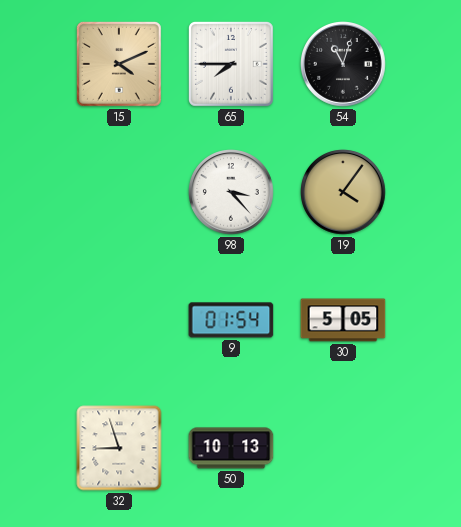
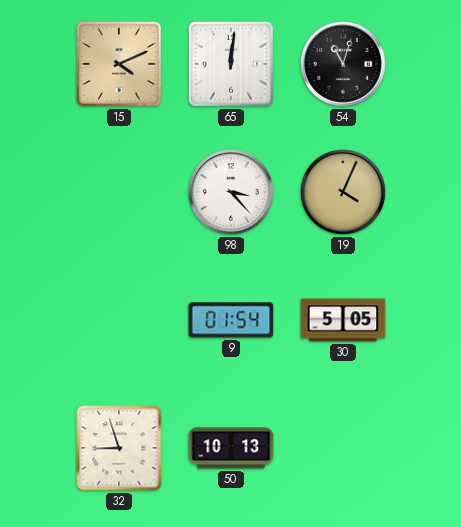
65: 7:45 -> 12:01 (231, 64)
19: 4:06 -> 4:04 (343, 192)
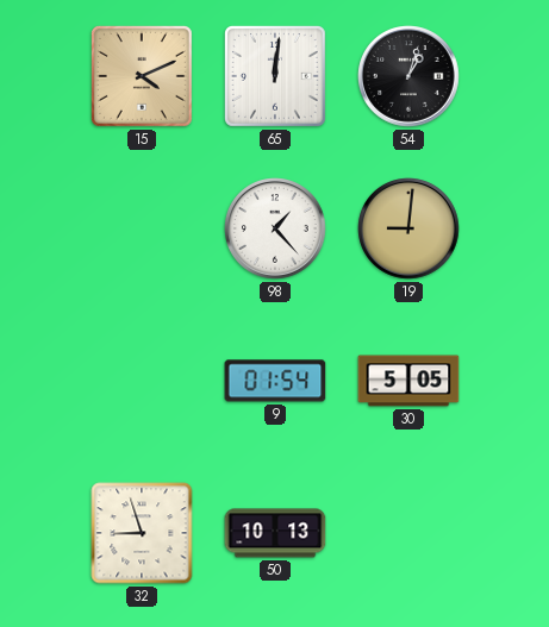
54: 11:03 -> 1:03 (408, 76)
98: 3:23 -> 1:23 (275, 228)
19: 4:04 -> 9:01 (408, 228)
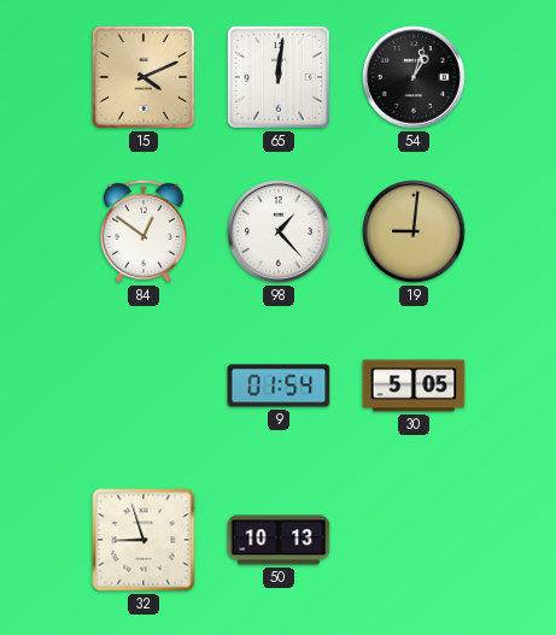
84: none -> 12:51 (144, 231)
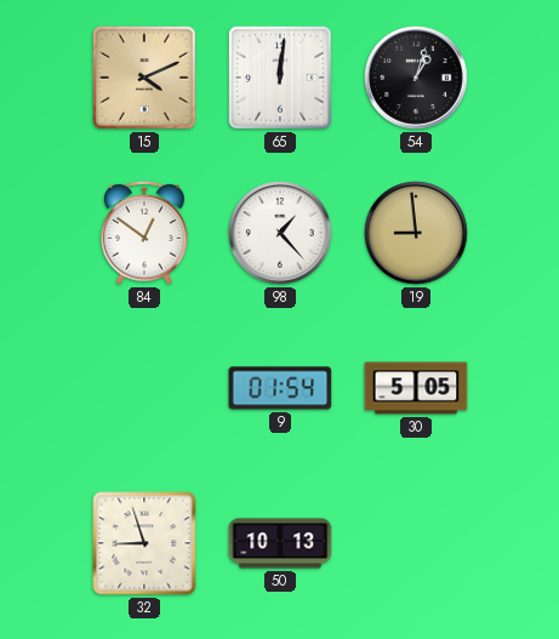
19: 9:01 -> 8:59 (416, 233)
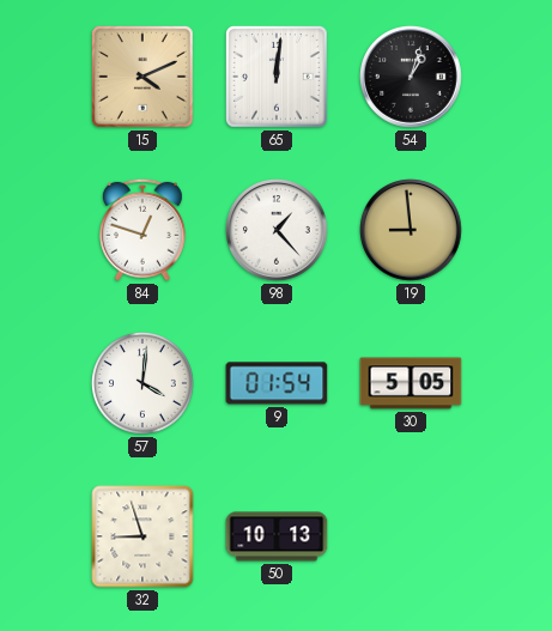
84: 12:51 -> 12:48 (142, 230)
57: none -> 4:01 (142, 383)
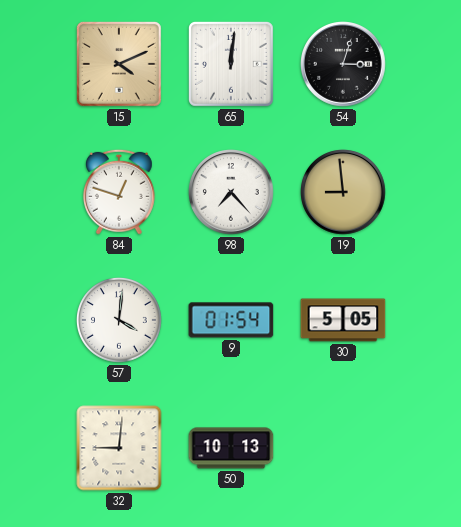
54: 1:03 -> 3:03 (343, 64)
98: 1:23 -> 7:23 (231, 192)
32: 8:57 -> 9:01 (119, 448)
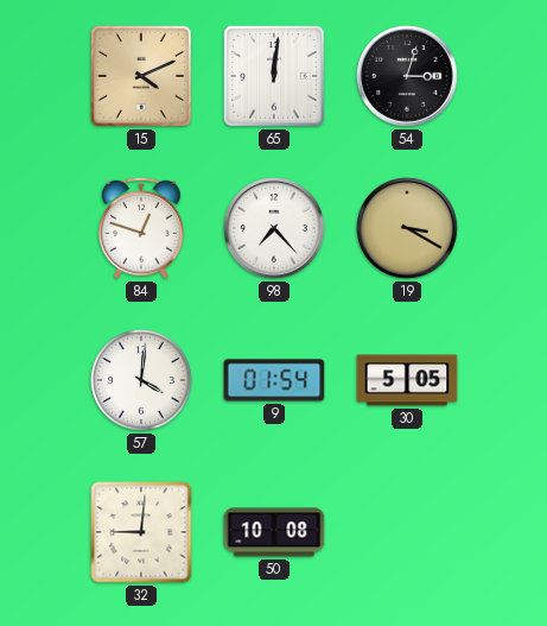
19: 8:59 -> 3:20 (407, 228)
50: 10:13 -> 10:08 (274, 532)
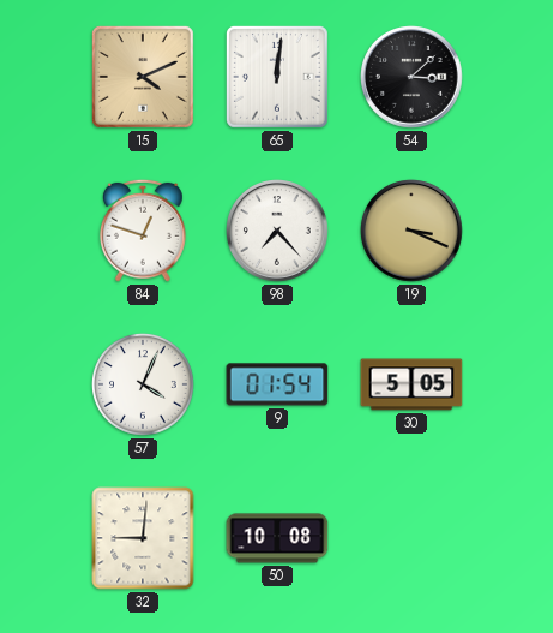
54: 3:03 -> 3:08 (411, 77)
19: 3:20 -> 3:19 (411, 231)
57: 4:01 -> 4:04 (143, 384)
